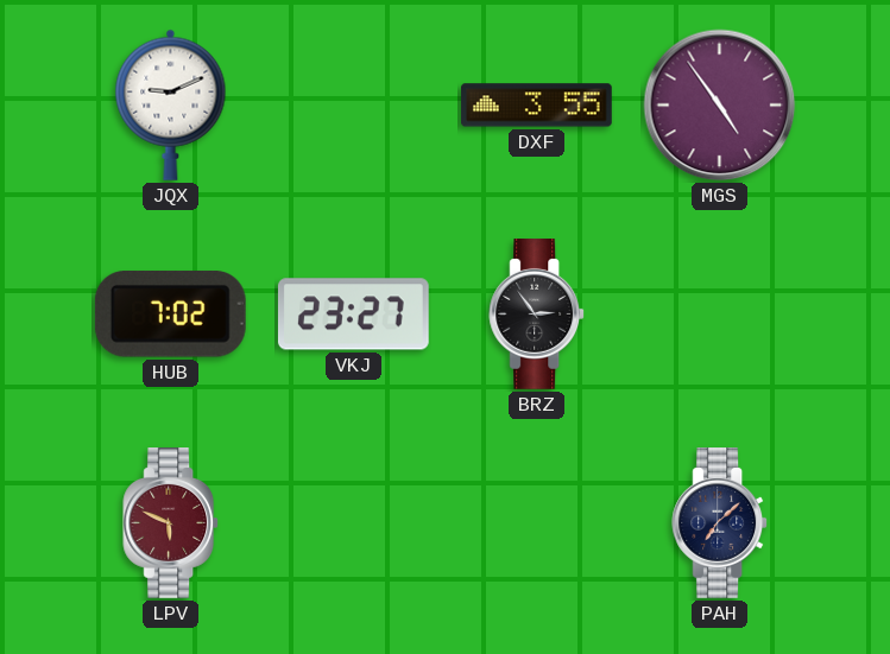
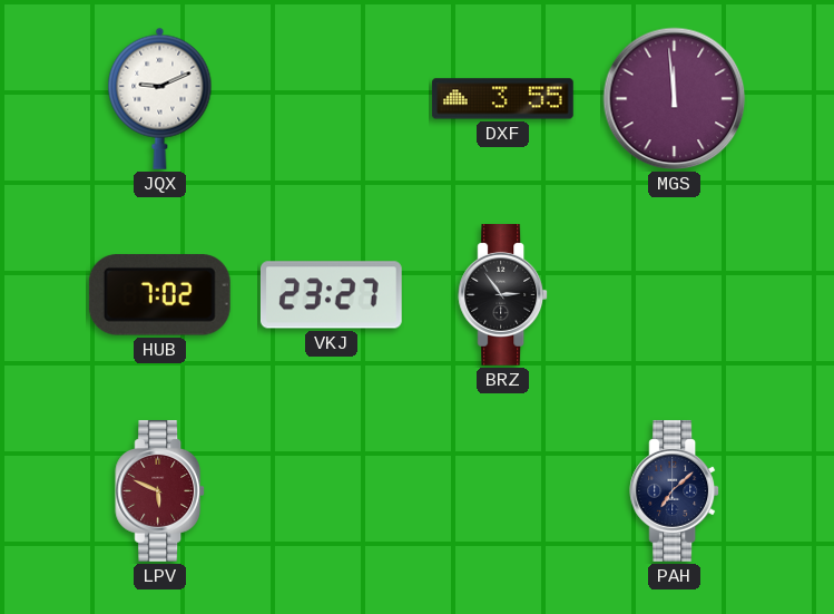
MGS: 4:54 -> 11:59 (675, 99)
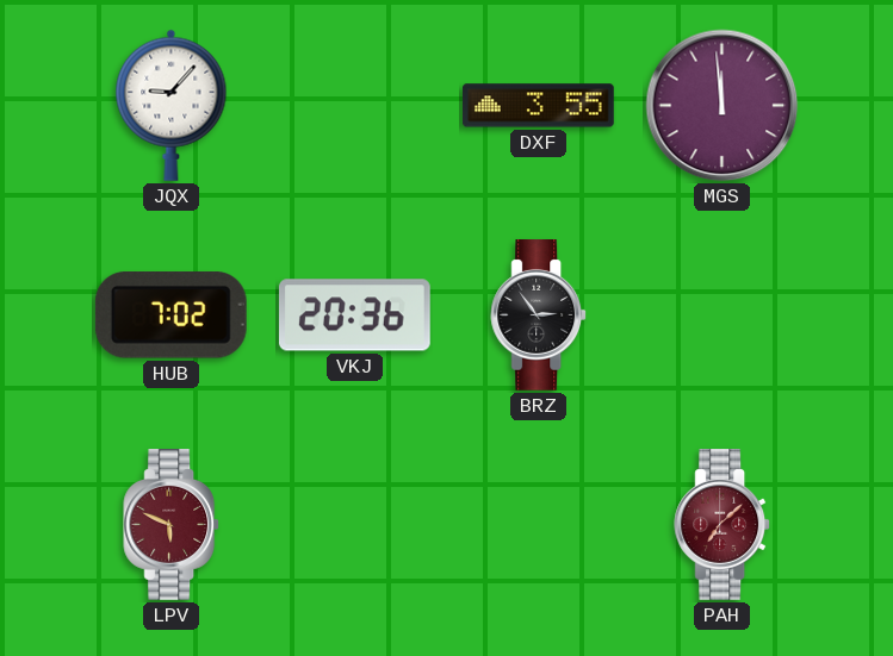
JQX: 9:11 -> 9:07 (172, 105)
VKJ: 23:27 -> 20:36 (354, 315)
PAH dial: navy -> burgundy (723, 525)
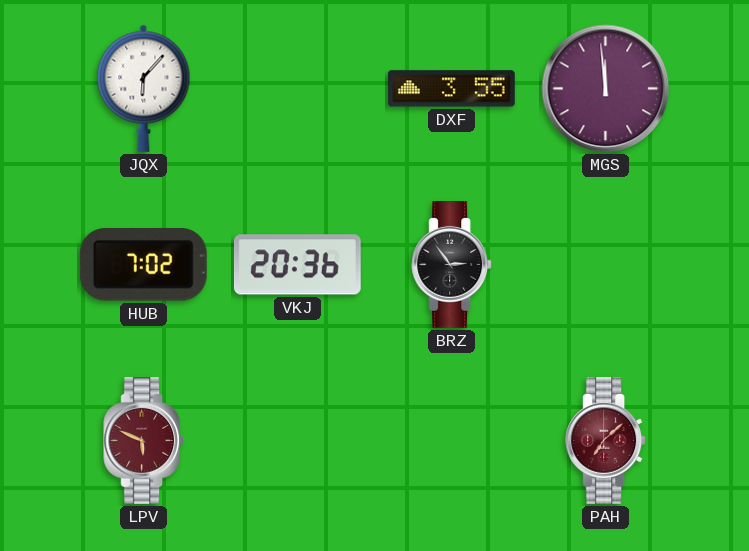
JQX: 9:07 -> 6:07 (144, 88)
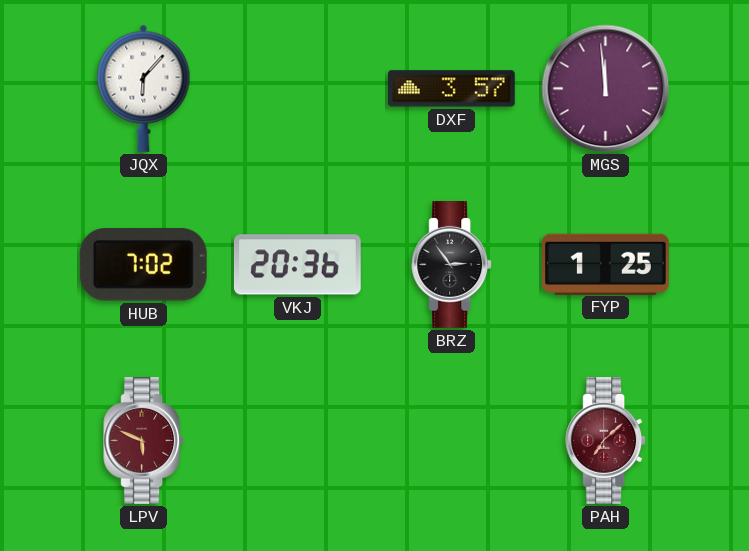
DXF: 3:55 -> 3:57 (451, 89)
FYP: none -> 1:25 (605, 264)
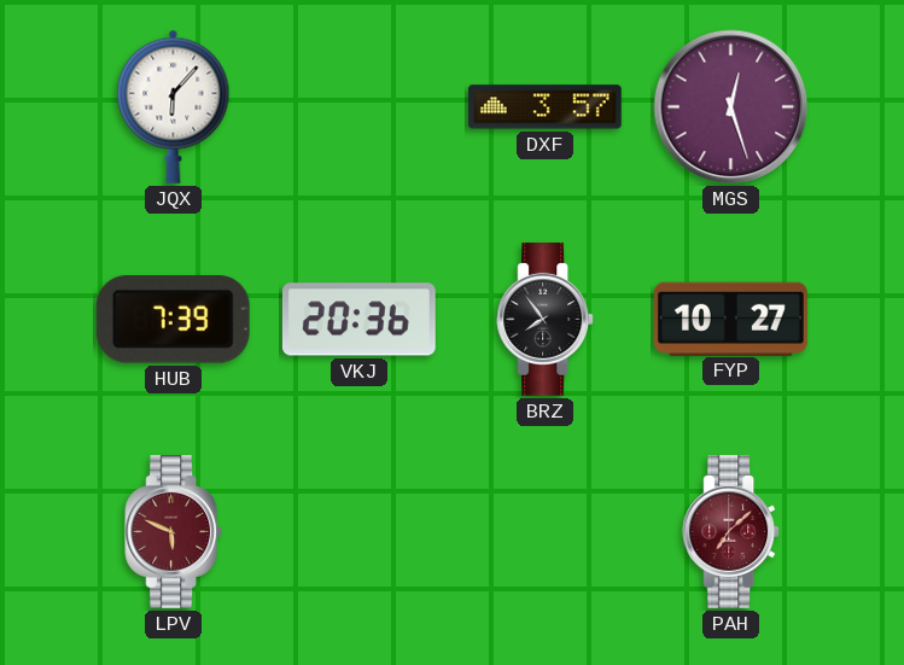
MGS: 11:59 -> 12:27 (731, 107)
HUB: 7:02 -> 7:39 (173, 320)
BRZ: 2:54 -> 7:54 (546, 320)
FYP: 1:25 -> 10:27 (730, 319)
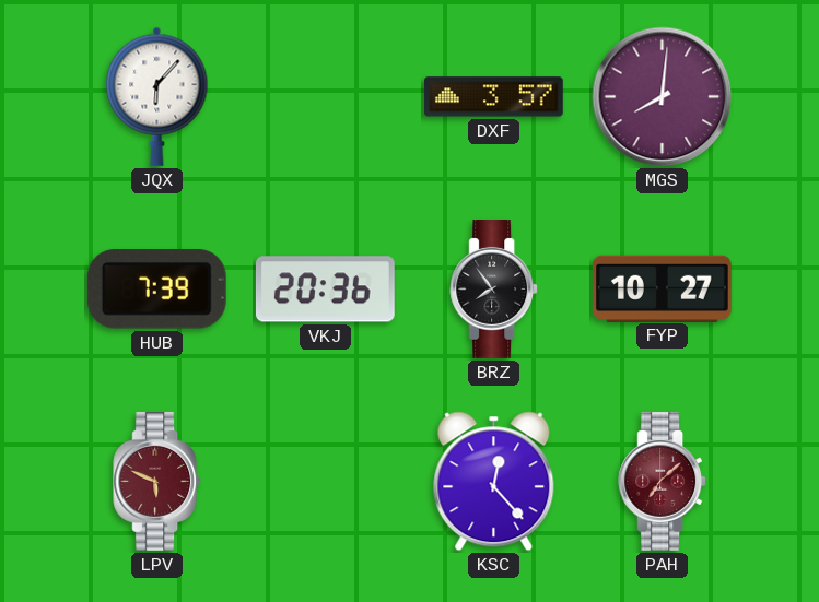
MGS: 12:27 -> 8:01 (663, 97)
KSC: none -> 12:23 (494, 482)
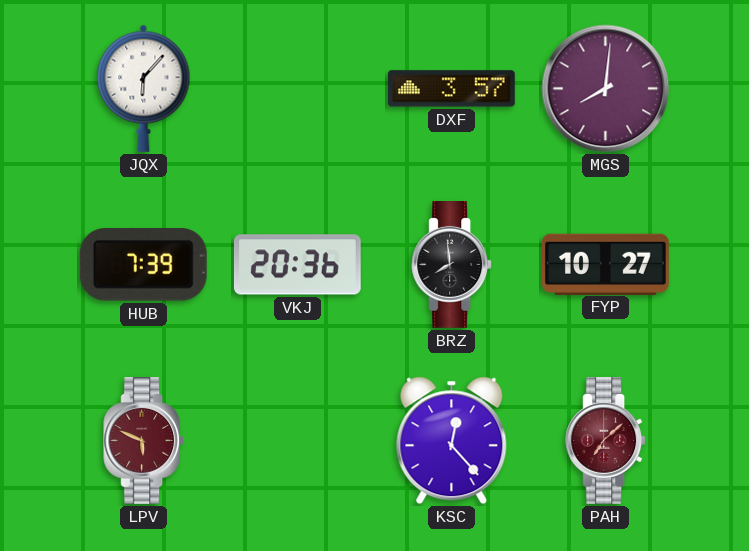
BRZ: 7:54 -> 7:59 (452, 265)
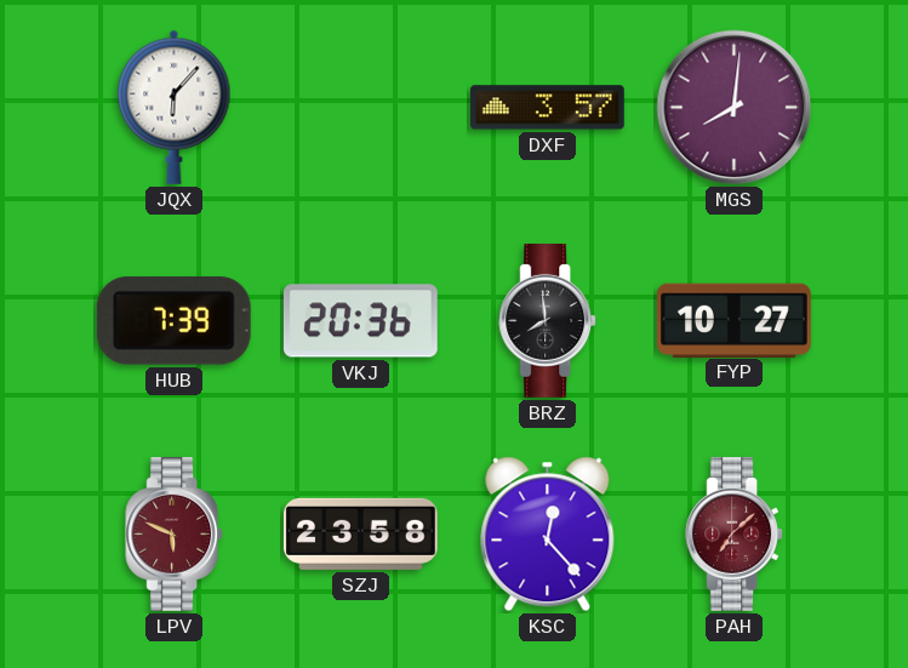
SZJ: none -> 23:58 (360, 533)
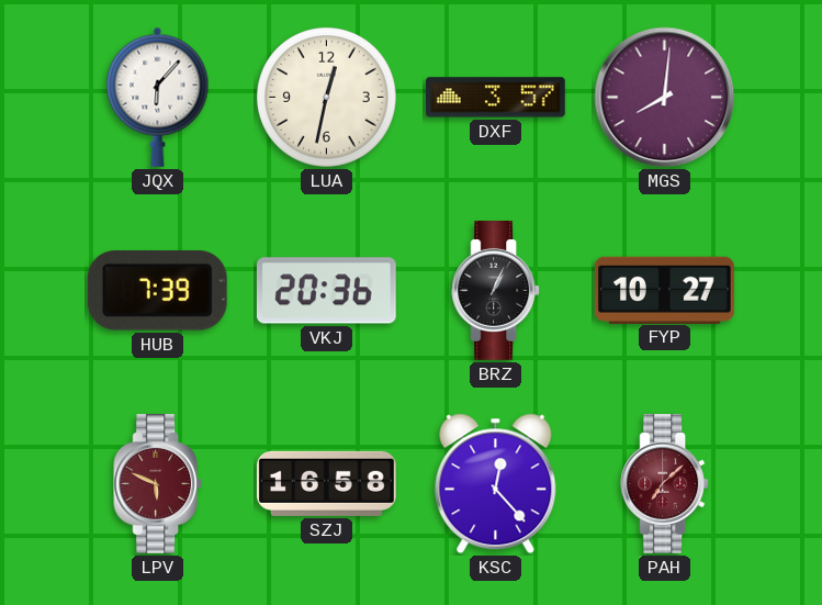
LUA: none -> 12:32 (327, 98)
BRZ: 7:59 -> 1:04 (496, 291)
SZJ: 23:58 -> 16:58 (326, 483)
